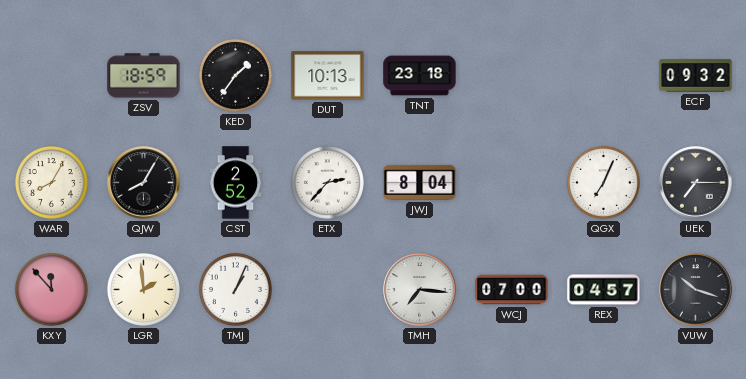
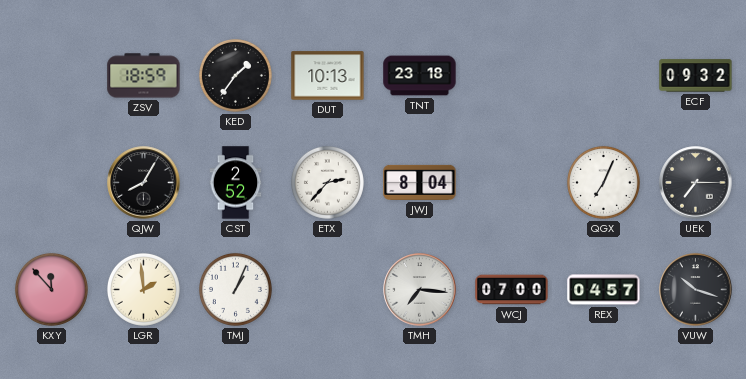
WAR: 8:05 -> none (51, 182)
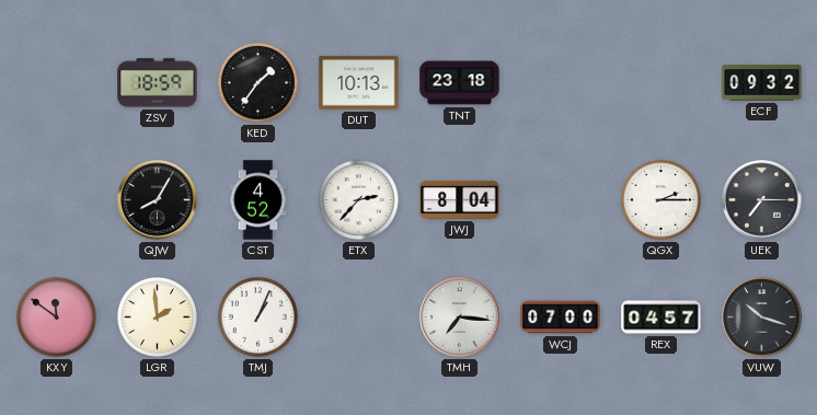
CST: 2:52 -> 4:52 (258, 200)
QGX: 7:04 -> 2:15 (660, 199)
KXY: 11:53 -> 11:51 (56, 316)
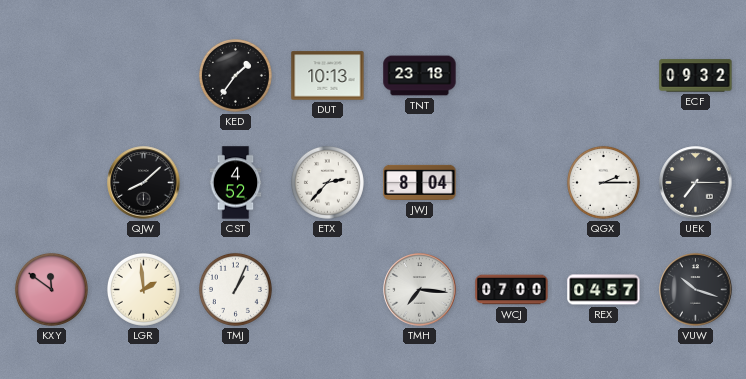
ZSV: 18:59 -> none (158, 83)
QJW: 8:05 -> 8:08 (144, 183)
